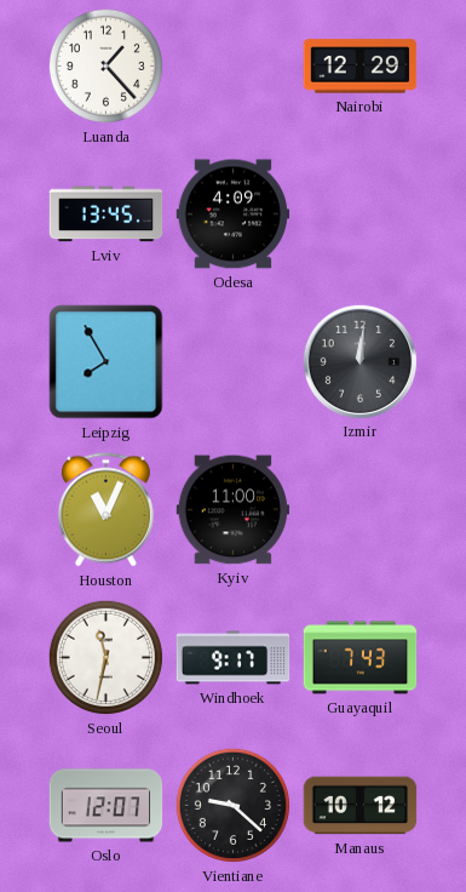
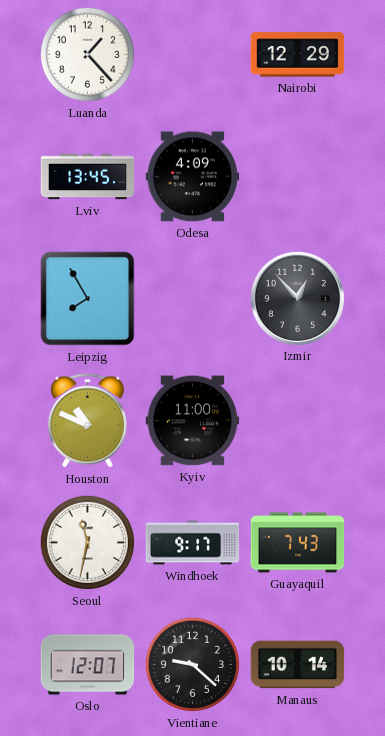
Izmir: 12:01 -> 12:53 (297, 298)
Houston: 11:04 -> 10:49 (87, 421)
Manaus: 10:12 -> 10:14 (298, 665)
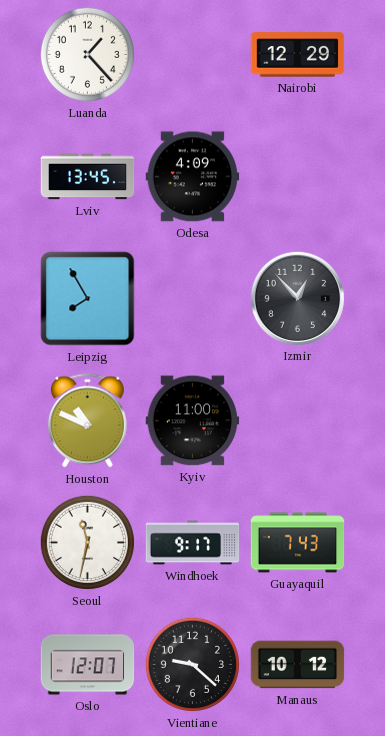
Manaus: 10:14 -> 10:12 (298, 665)
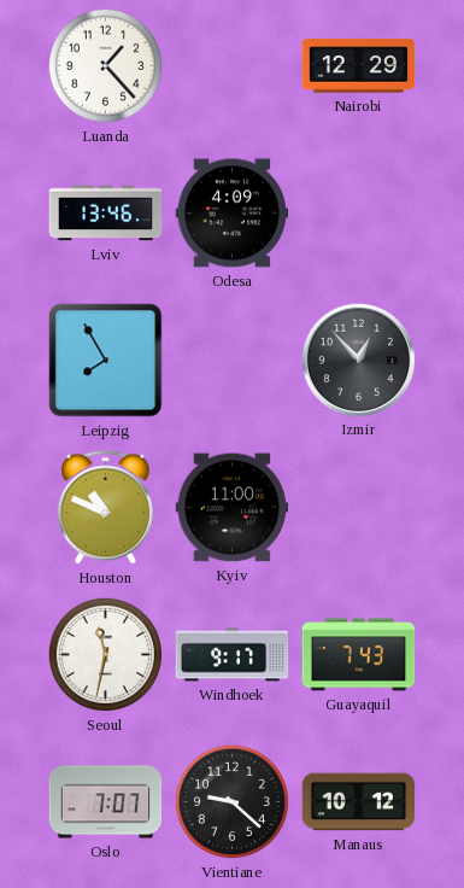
Lviv: 13:45 -> 13:46 (106, 214)
Oslo: 12:07 -> 7:07 (106, 802)
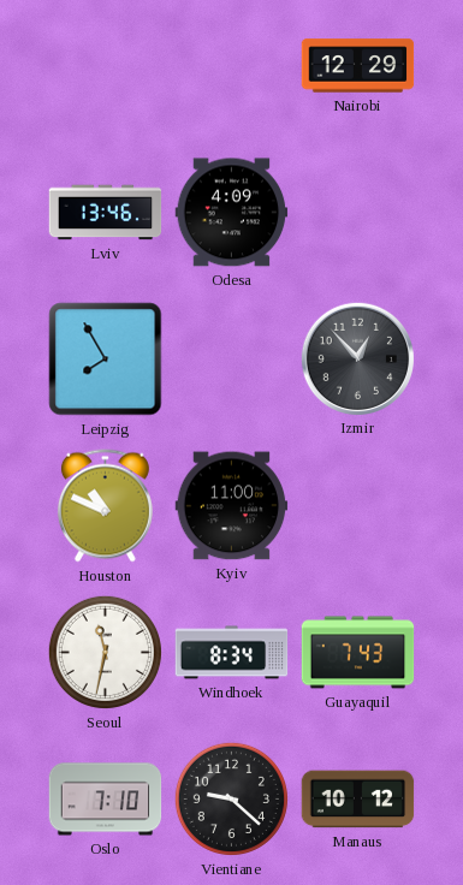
Luanda: 1:23 -> none (105, 65)
Windhoek: 9:17 -> 8:34 (232, 653)
Oslo: 7:07 -> 7:10 (106, 800)
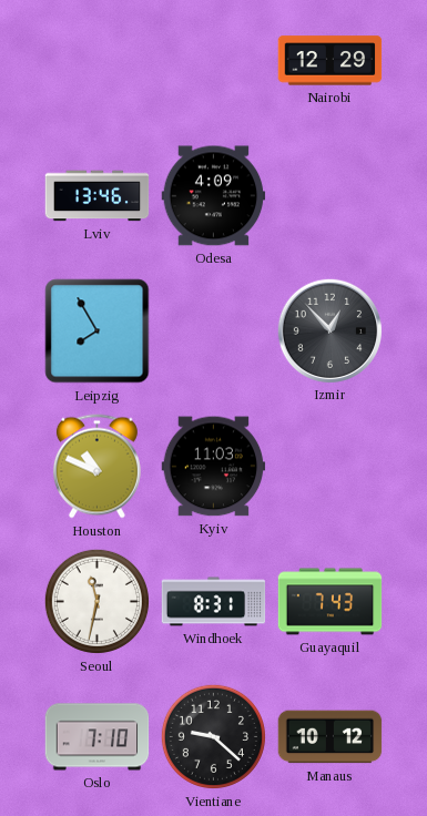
Kyiv: 11:00 -> 11:03 (214, 467)
Windhoek: 8:34 -> 8:31 (214, 602)
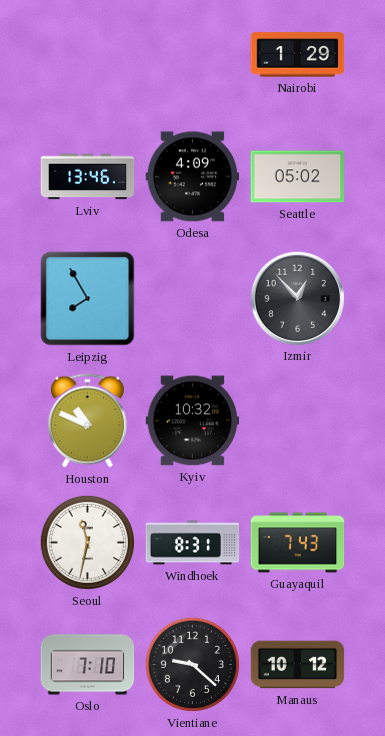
Nairobi: 12:29 -> 1:29 (298, 55)
Seattle: none -> 05:02 (298, 177)
Kyiv: 11:03 -> 10:32 (193, 421)
